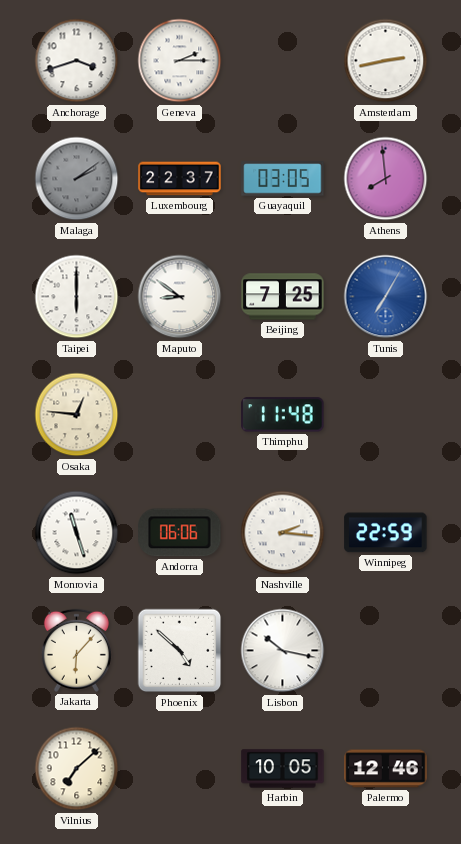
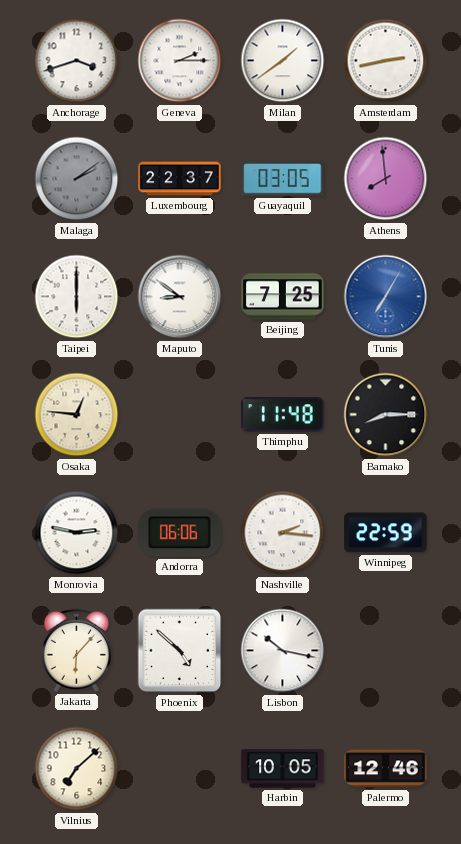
Milan: none -> 1:39 (283, 61)
Bamako: none -> 8:15 (386, 415)
Monrovia: 11:27 -> 2:47 (77, 533)
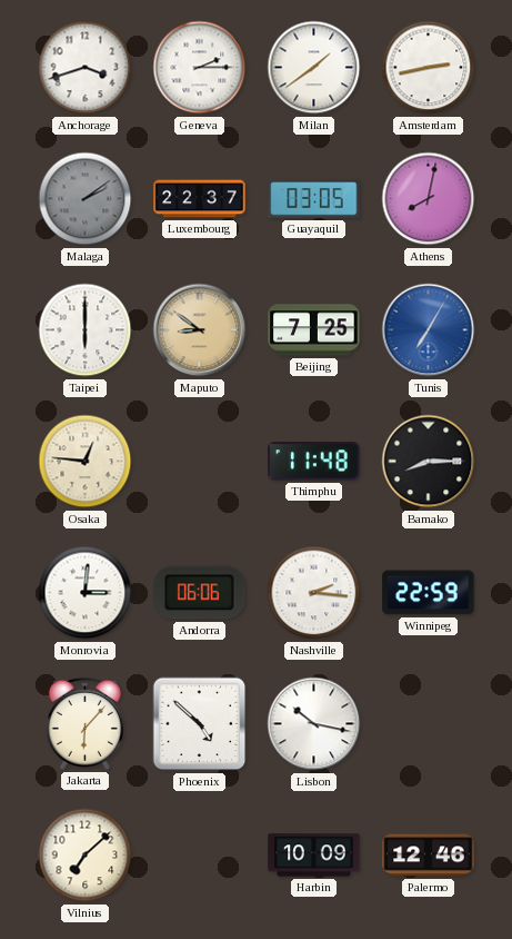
Athens: 7:59 -> 8:02 (429, 199)
Maputo dial: white -> champagne (200, 330)
Monrovia: 2:47 -> 3:01 (86, 593)
Harbin: 10:05 -> 10:09 (314, 856)
